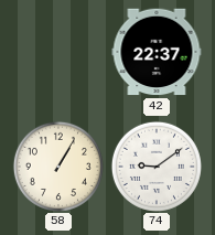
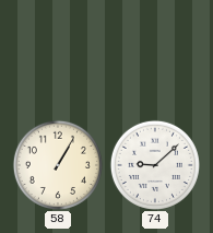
42: 22:37 -> none (157, 52)
74: 9:09 -> 9:08 (155, 165)
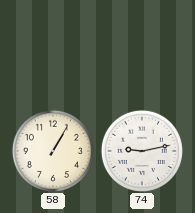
74: 9:08 -> 9:13 (142, 151)
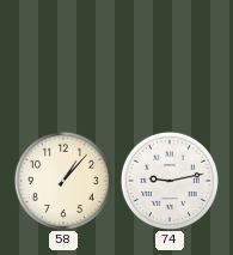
58: 1:05 -> 1:07 (63, 181)
